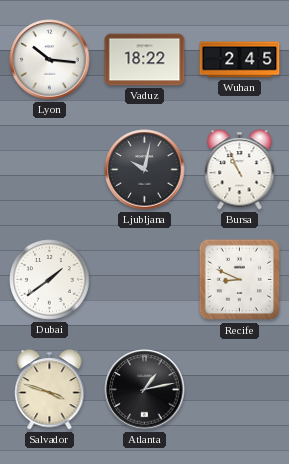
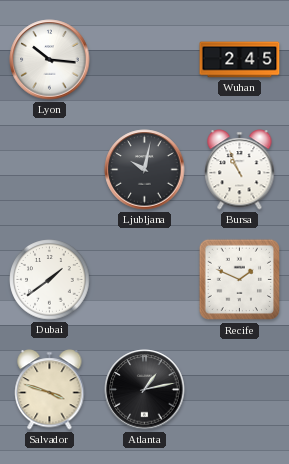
Vaduz: 18:22 -> none (145, 60)
Recife: 8:49 -> 1:49 (240, 280)
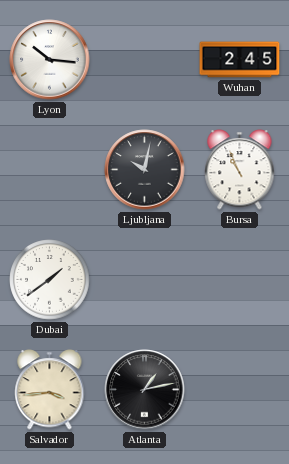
Recife: 1:49 -> none (240, 280)
Salvador: 3:48 -> 3:44 (50, 390)
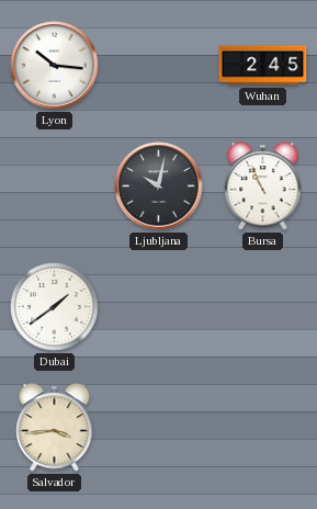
Atlanta: 1:13 -> none (145, 390)
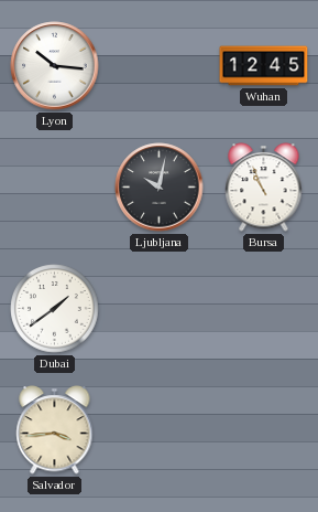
Wuhan: 2:45 -> 12:45 (264, 66)
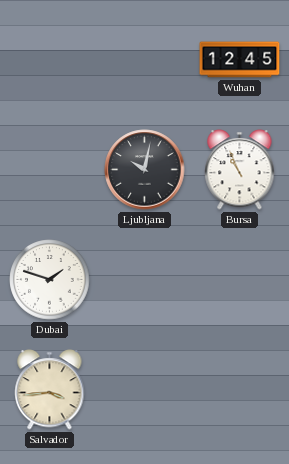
Lyon: 10:16 -> none (55, 66)
Dubai: 1:39 -> 1:48 (50, 280)
